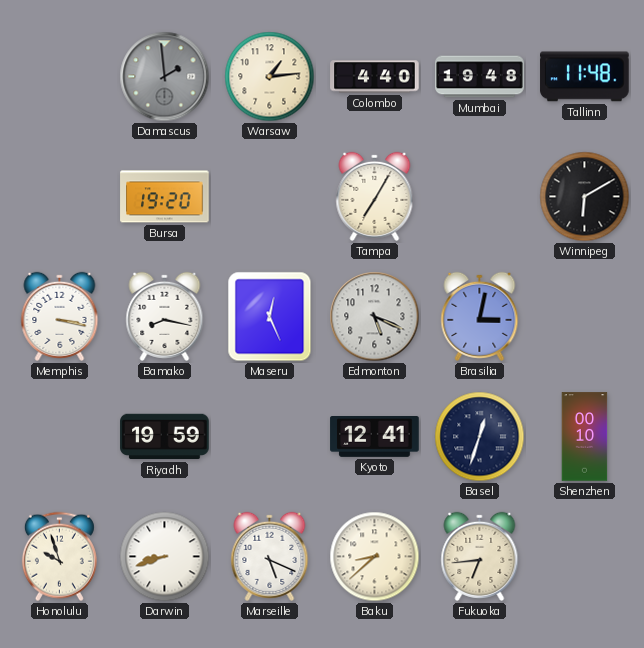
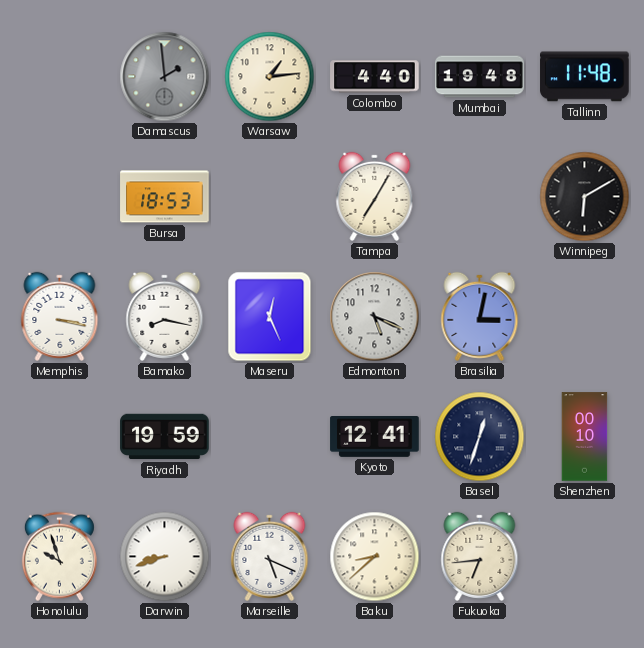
Bursa: 19:20 -> 18:53 (165, 197)
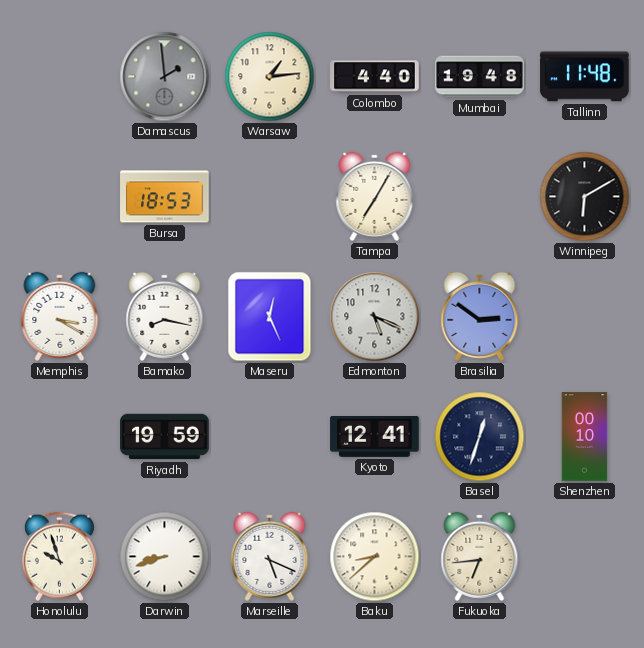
Memphis: 3:17 -> 3:20 (60, 316)
Brasilia: 3:02 -> 2:51 (480, 316)
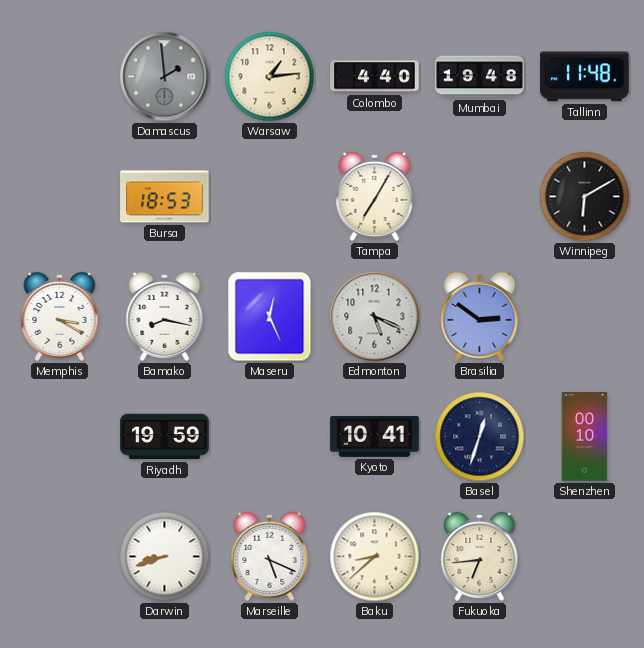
Kyoto: 12:41 -> 10:41 (375, 437)
Honolulu: 9:57 -> none (59, 557)
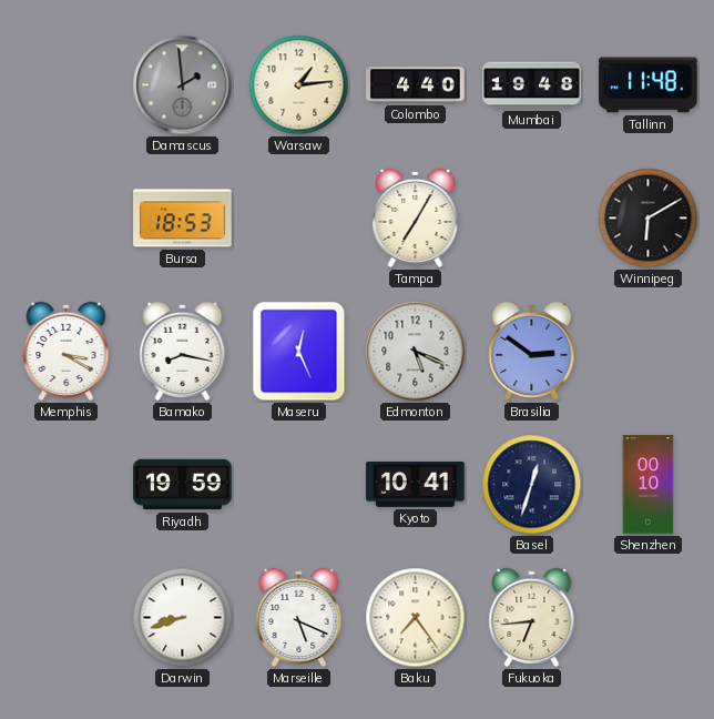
Baku: 8:38 -> 7:24 (416, 618)
